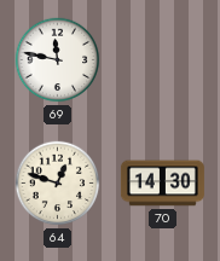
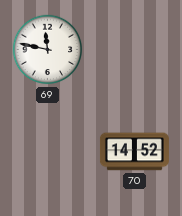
64: 12:48 -> none (58, 184)
70: 14:30 -> 14:52 (134, 152)
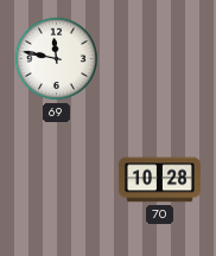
70: 14:52 -> 10:28 (159, 180)
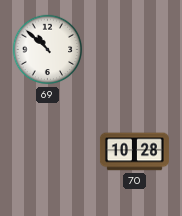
69: 11:47 -> 10:52 (48, 50)
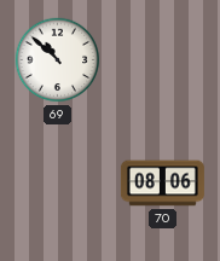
70: 10:28 -> 08:06 (162, 184)
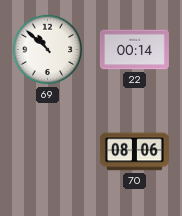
22: none -> 00:14 (134, 50)
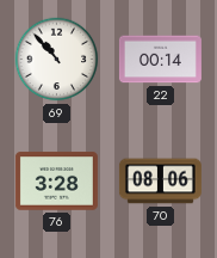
69: 10:52 -> 10:53 (57, 60)
76: none -> 3:28 (56, 182)
